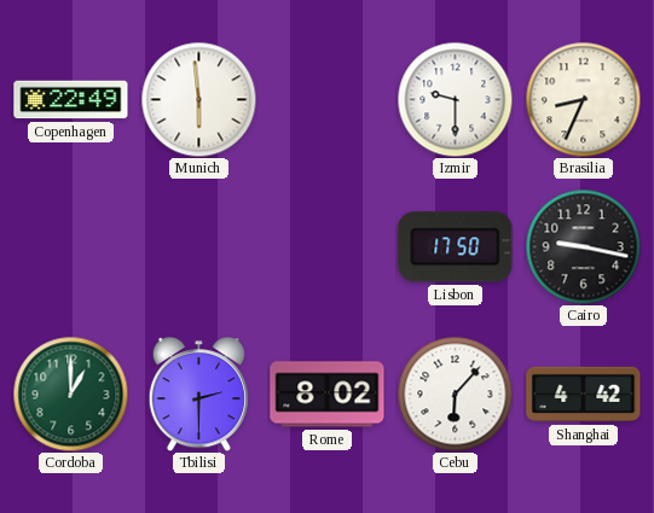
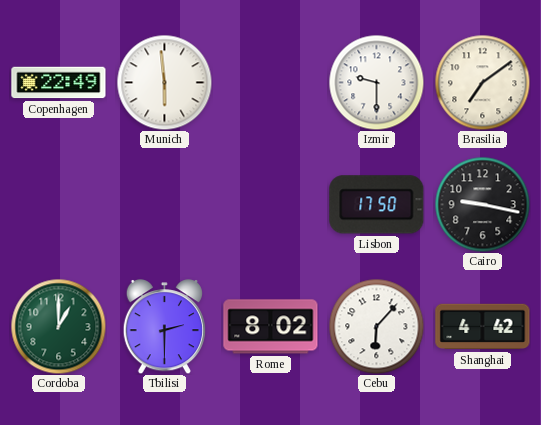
Brasilia: 8:34 -> 7:09 (482, 82)
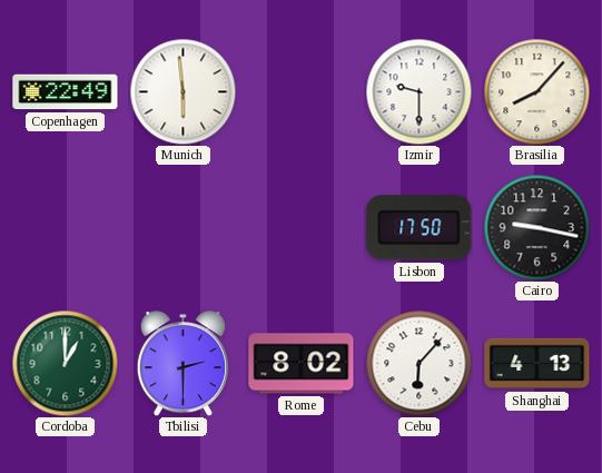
Brasilia: 7:09 -> 8:07 (536, 91)
Shanghai: 4:42 -> 4:13 (537, 364)
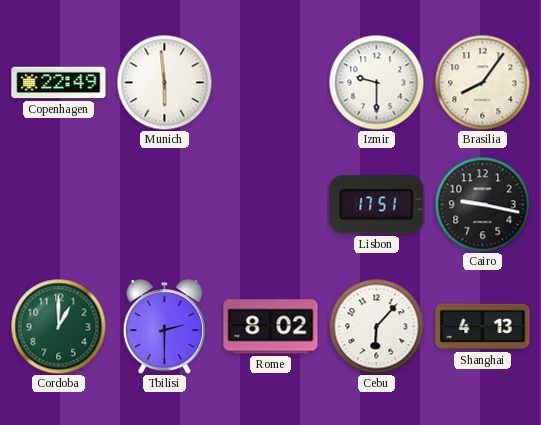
Brasilia: 8:07 -> 8:06 (482, 82)
Lisbon: 17:50 -> 17:51 (377, 205)
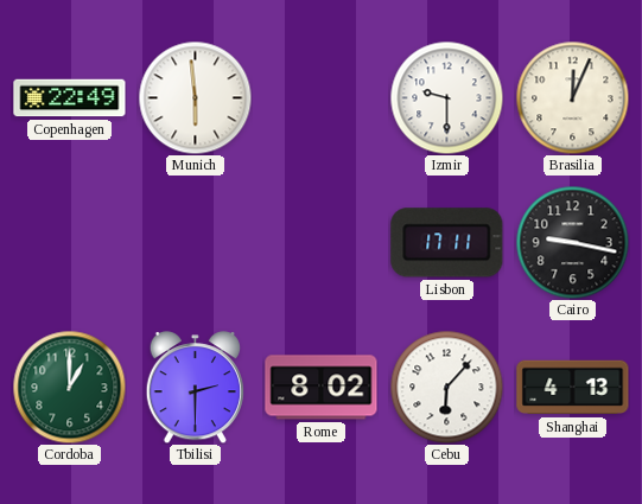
Brasilia: 8:06 -> 12:04 (572, 97)
Lisbon: 17:51 -> 17:11 (447, 243)
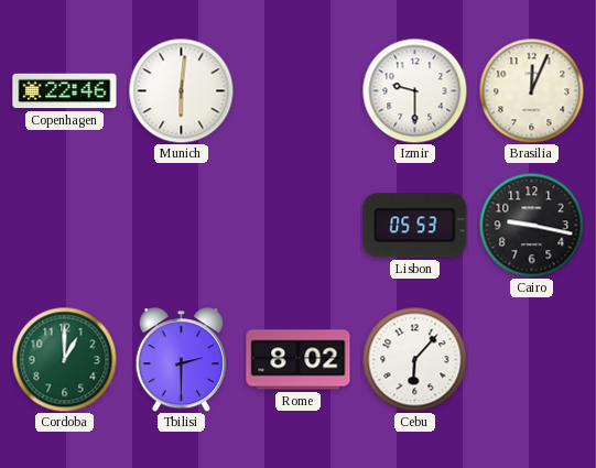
Copenhagen: 22:49 -> 22:46 (65, 91)
Munich: 5:59 -> 6:01 (181, 90)
Lisbon: 17:11 -> 05:53 (415, 226)
Shanghai: 4:13 -> none (573, 388)
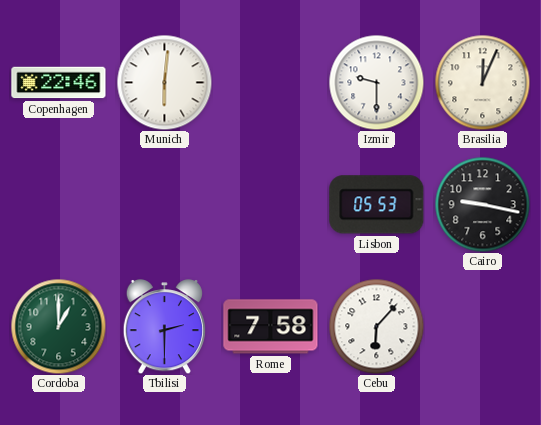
Rome: 8:02 -> 7:58 (271, 327)
